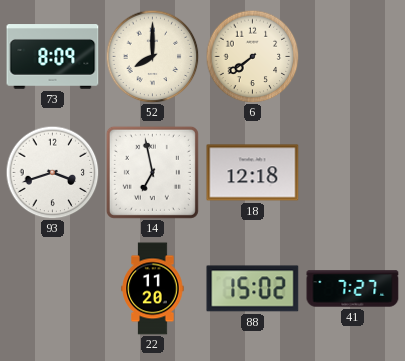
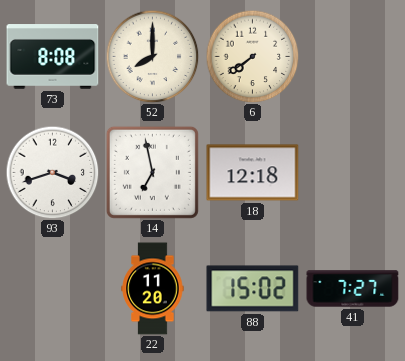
73: 8:09 -> 8:08 (53, 57)
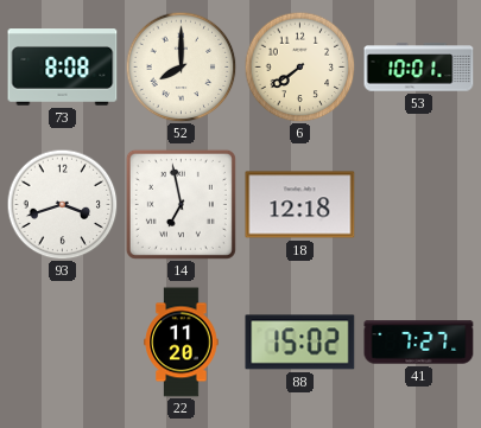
53: none -> 10:01 (419, 68)
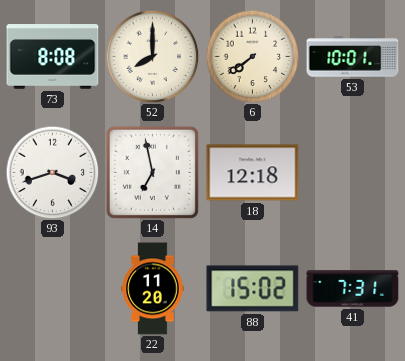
41: 7:27 -> 7:31 (353, 289)
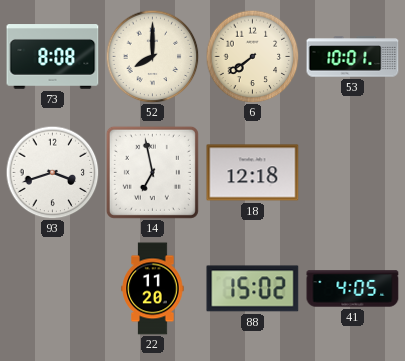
41: 7:31 -> 4:05 (353, 289)
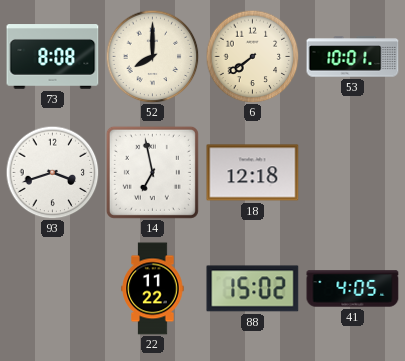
22: 11:20 -> 11:22 (153, 289)
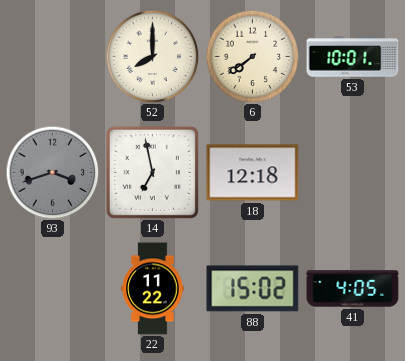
73: 8:08 -> none (53, 57)
93 dial: white -> grey (52, 172)
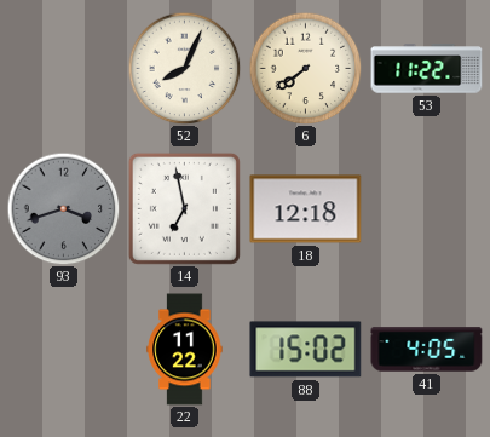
52: 8:00 -> 8:04 (184, 68)
53: 10:01 -> 11:22 (427, 69)
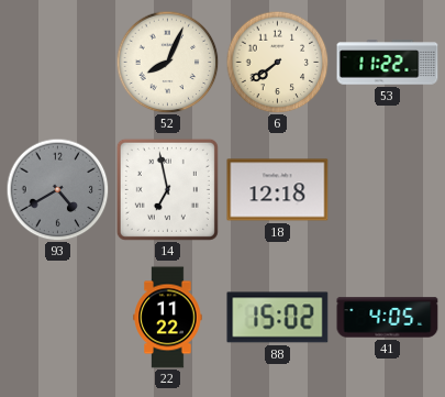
93: 3:42 -> 4:40 (57, 189)
